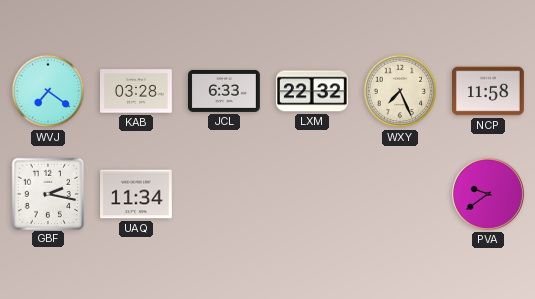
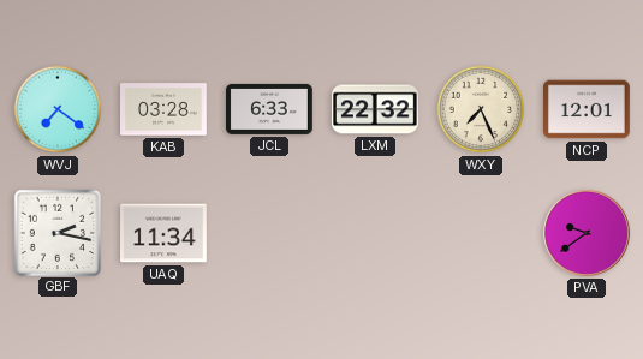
NCP: 11:58 -> 12:01 (588, 109)
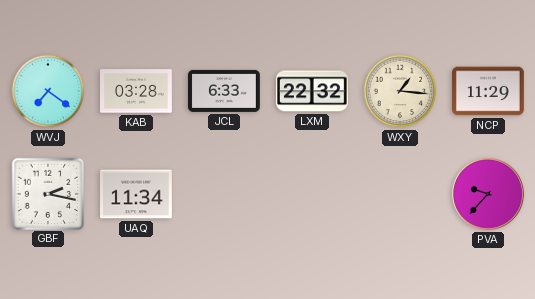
WXY: 7:26 -> 1:16 (400, 91)
NCP: 12:01 -> 11:29 (489, 91)
PVA: 9:39 -> 9:37 (488, 194)
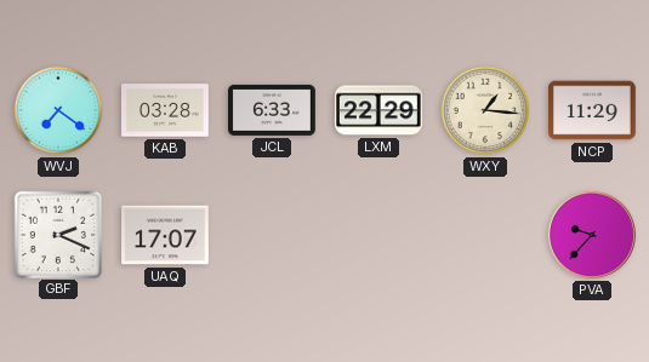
LXM: 22:32 -> 22:29 (378, 110)
GBF: 2:17 -> 2:19 (57, 234)
UAQ: 11:34 -> 17:07 (166, 235)
